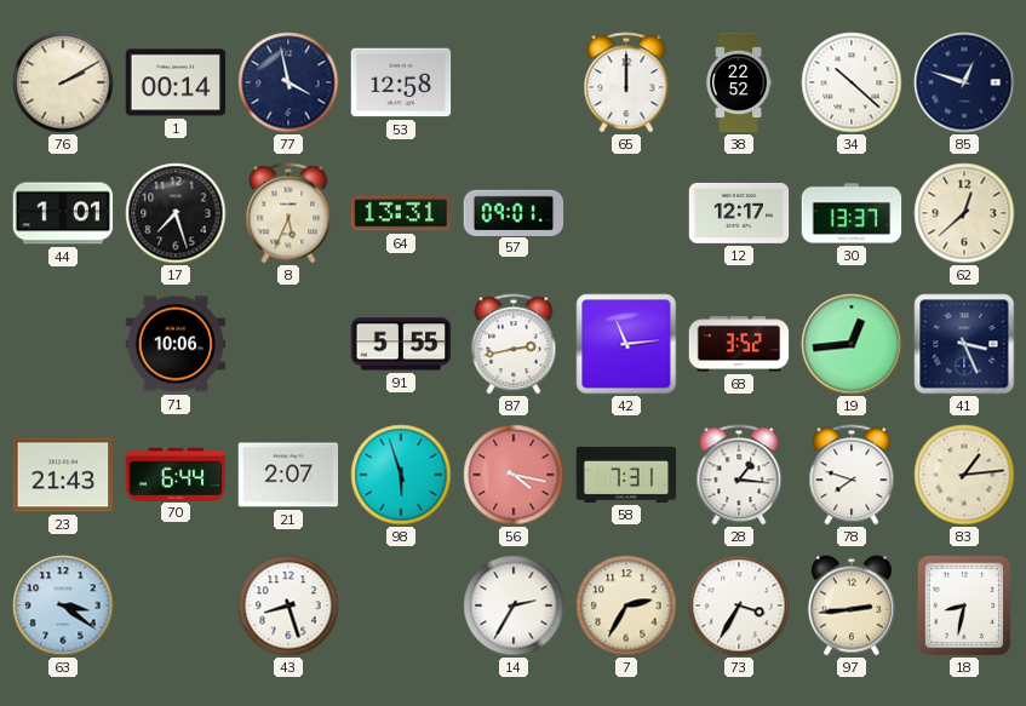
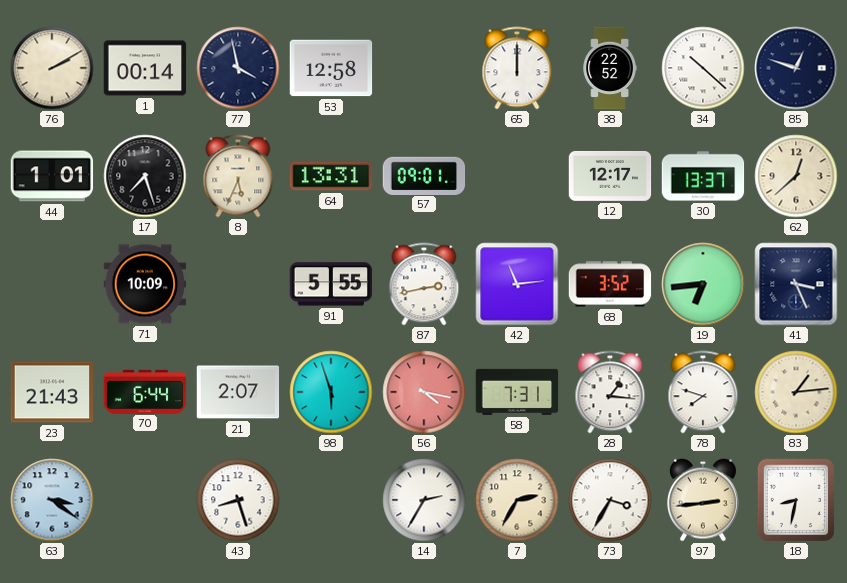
71: 10:06 -> 10:09 (145, 284)
19: 12:44 -> 6:44 (703, 284)
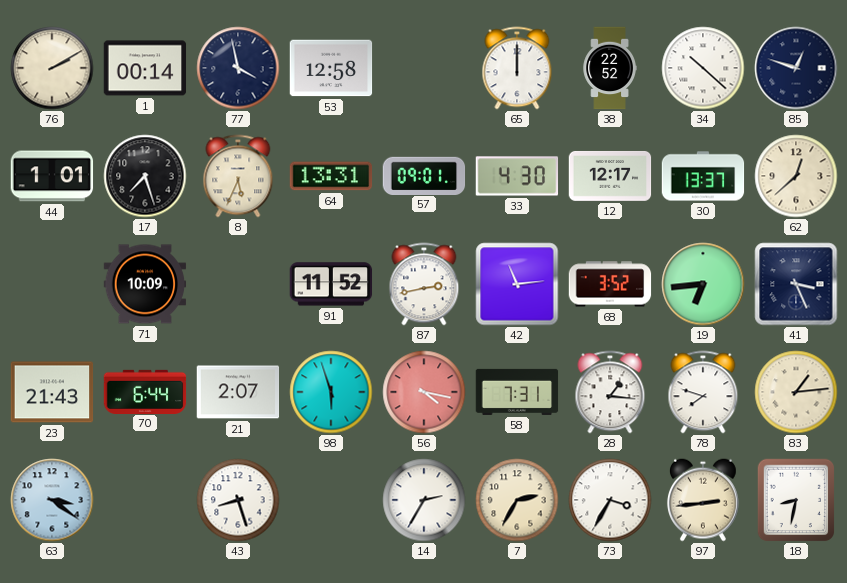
33: none -> 4:30 (517, 176)
91: 5:55 -> 11:52 (331, 284)
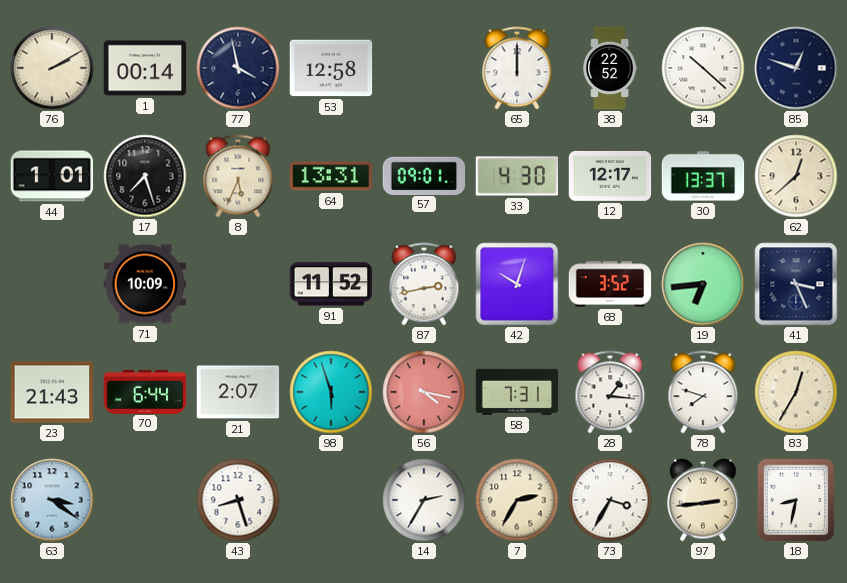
42: 11:14 -> 10:03 (517, 284)
83: 1:14 -> 12:35 (796, 392)
